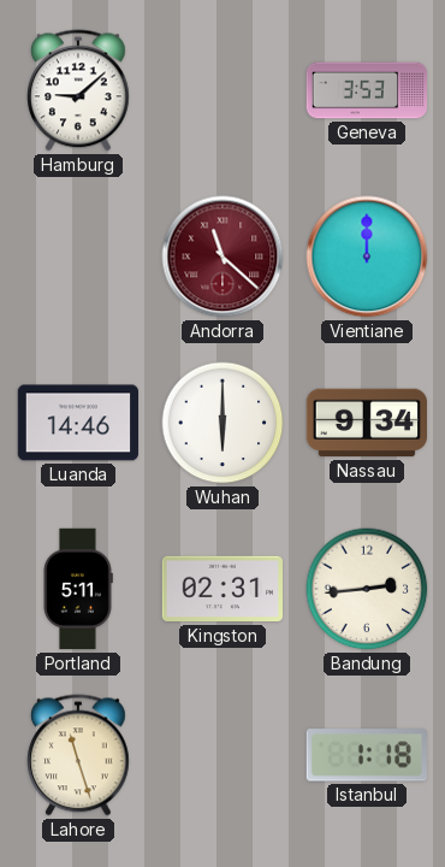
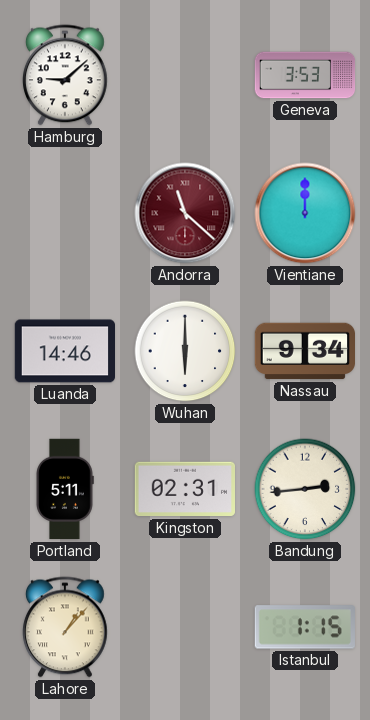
Lahore: 11:27 -> 1:07 (66, 627)
Istanbul: 1:18 -> 1:15 (305, 627)
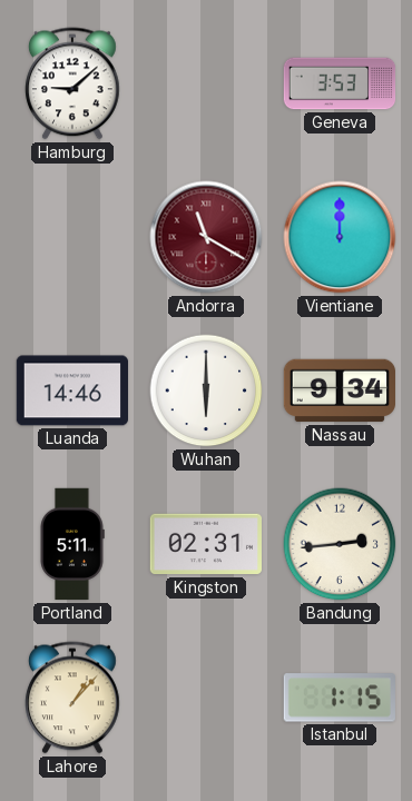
Andorra: 11:22 -> 11:20 (206, 237)
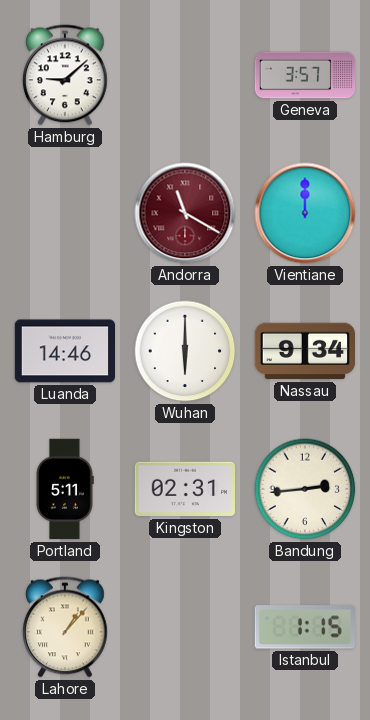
Geneva: 3:53 -> 3:57 (305, 75)
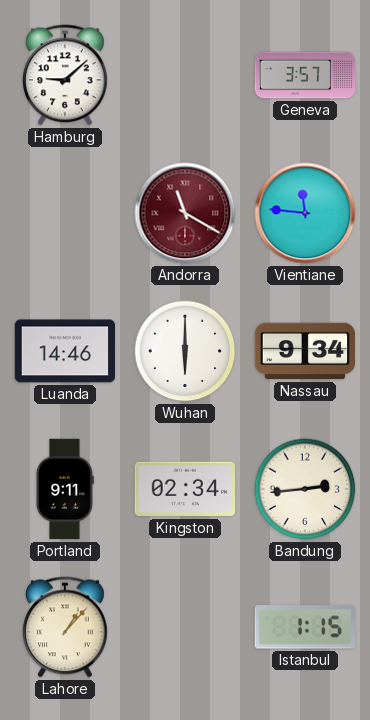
Vientiane: 12:00 -> 11:46 (305, 213)
Portland: 5:11 -> 9:11 (65, 489)
Kingston: 02:31 -> 02:34 (184, 489)
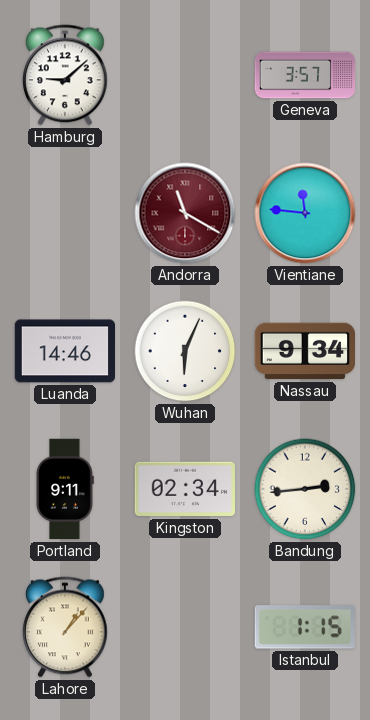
Wuhan: 6:00 -> 6:04 (185, 351)
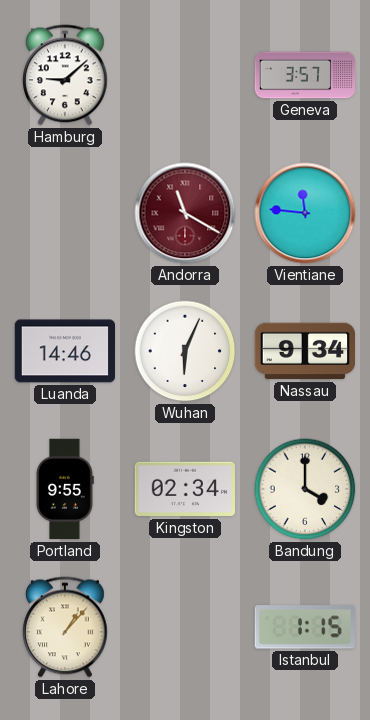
Portland: 9:11 -> 9:55 (65, 489)
Bandung: 2:44 -> 4:00 (305, 489)
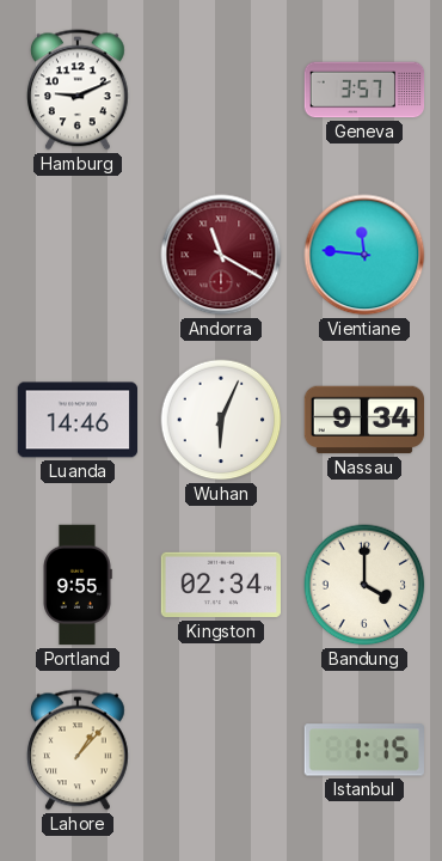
Hamburg: 9:08 -> 9:11 (79, 90)
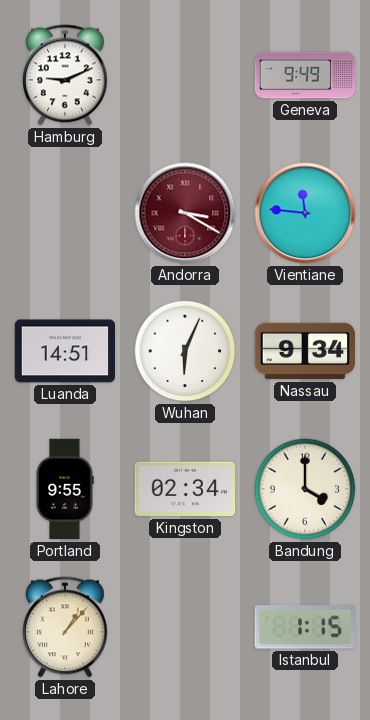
Geneva: 3:57 -> 9:49 (305, 75)
Andorra: 11:20 -> 3:20 (185, 213)
Luanda: 14:46 -> 14:51 (64, 351)
